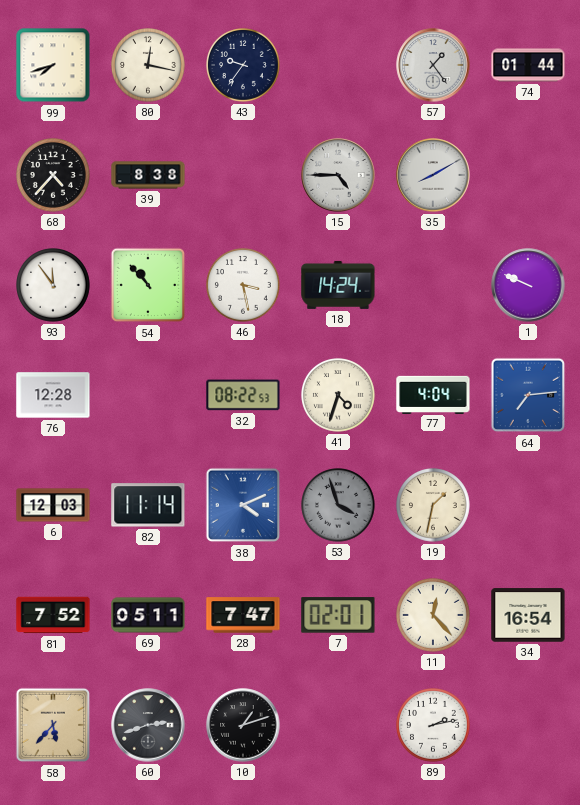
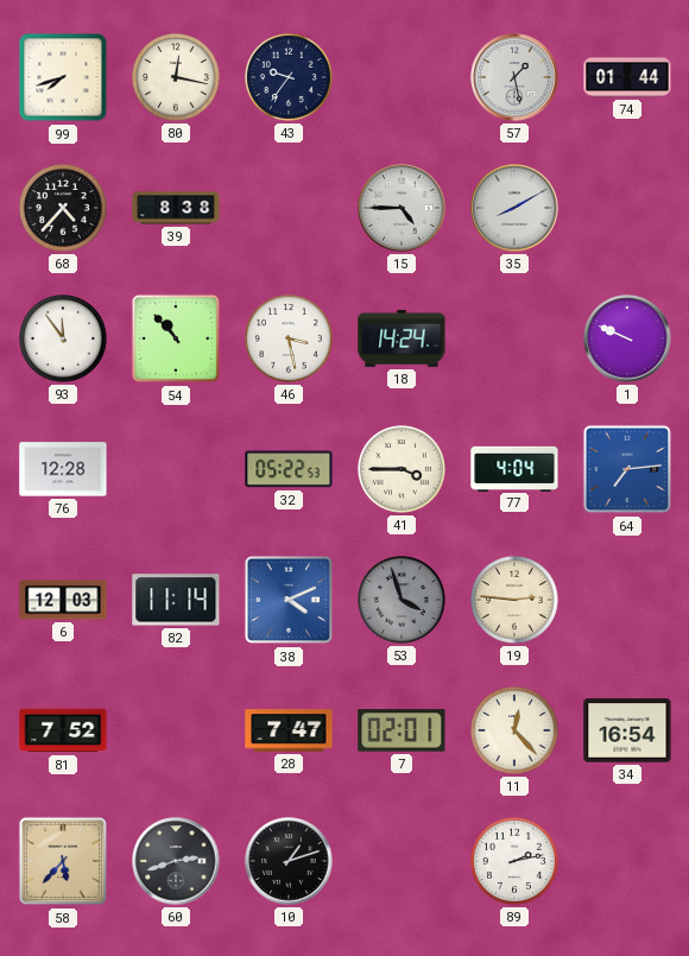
57: 1:24 -> 1:28 (514, 77)
32: 08:22 -> 05:22 (289, 469)
41: 4:33 -> 3:45 (403, 470)
19: 1:32 -> 2:46 (516, 601)
69: 05:11 -> none (148, 615)
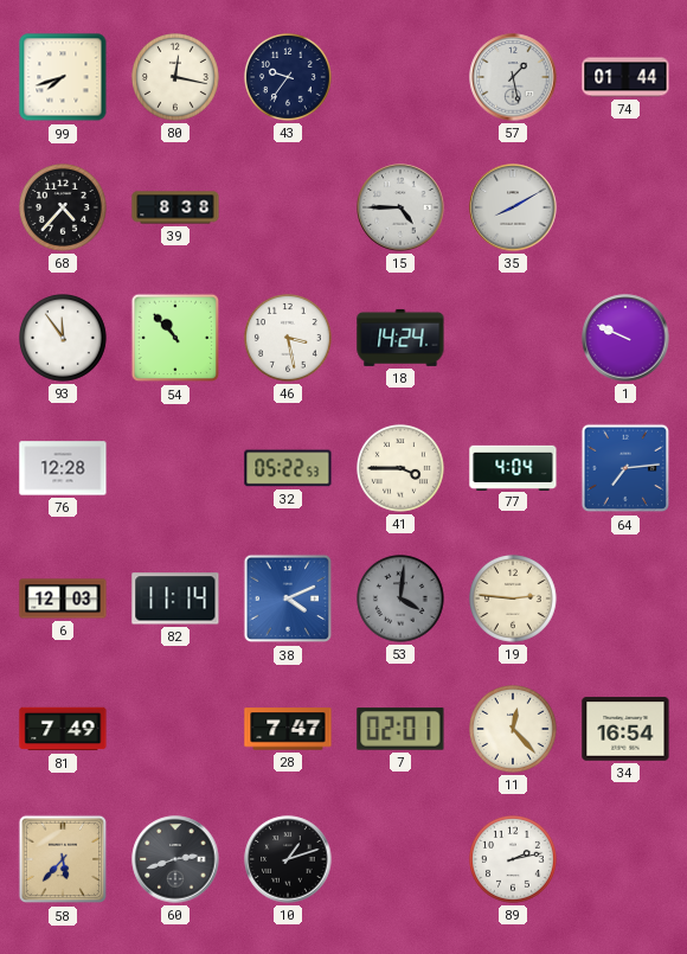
53: 3:57 -> 4:01 (402, 600)
81: 7:52 -> 7:49 (63, 729)
